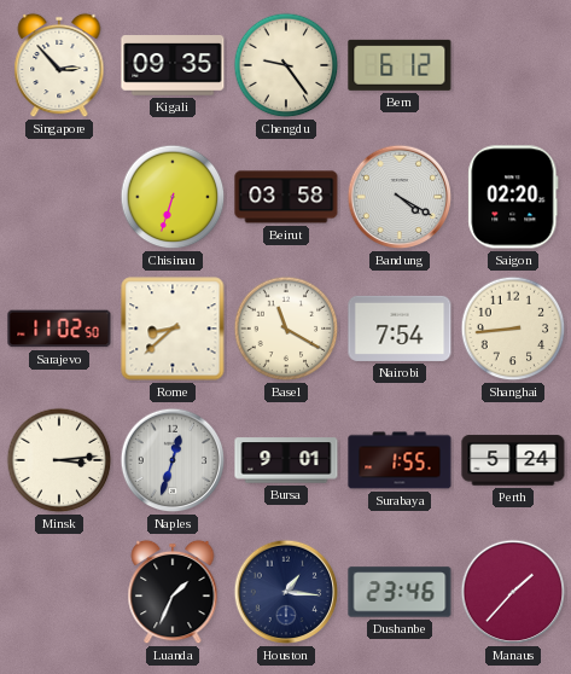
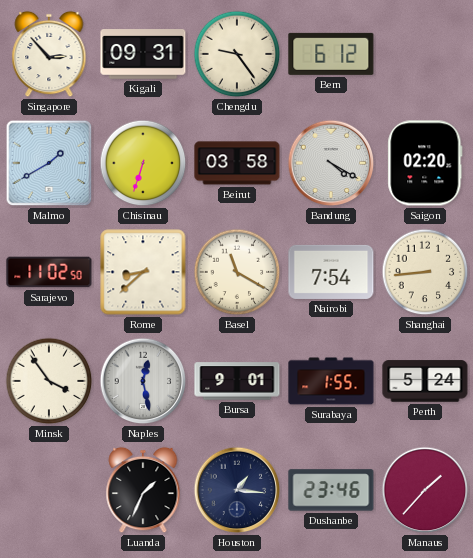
Kigali: 09:35 -> 09:31 (143, 54)
Malmo: none -> 1:40 (49, 163)
Minsk: 3:14 -> 3:54 (49, 381)
Naples: 12:33 -> 12:28 (143, 381)
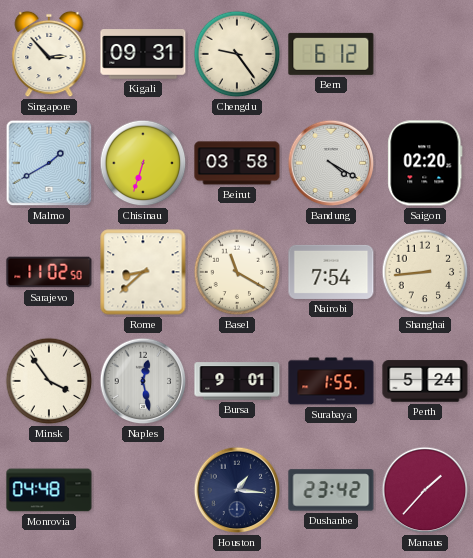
Monrovia: none -> 04:48 (49, 490)
Luanda: 1:34 -> none (143, 490)
Dushanbe: 23:46 -> 23:42 (331, 490)
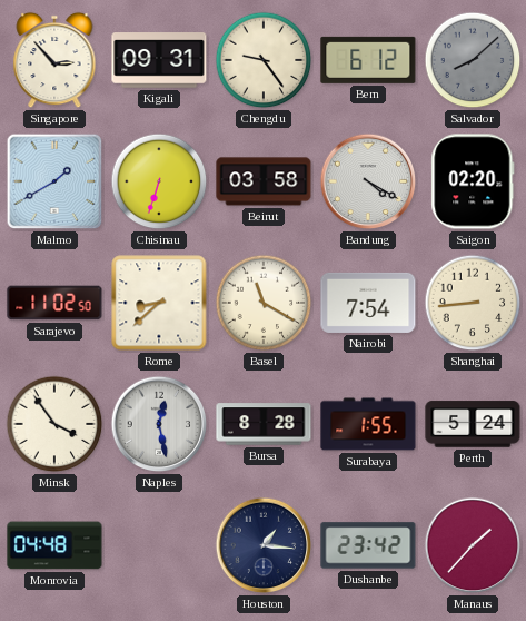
Salvador: none -> 8:08 (473, 60)
Bursa: 9:01 -> 8:28 (264, 424)
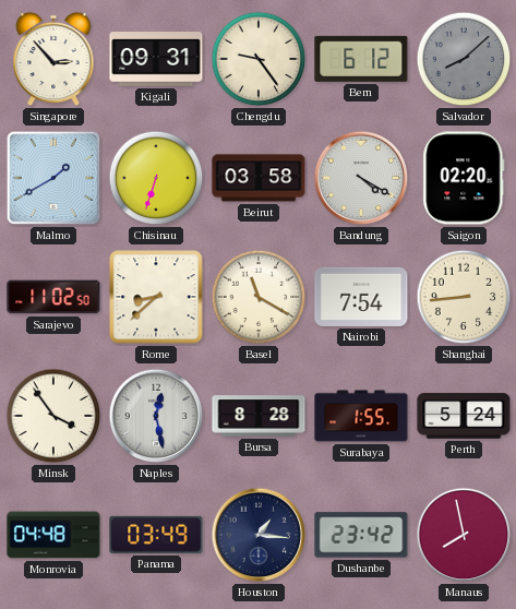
Panama: none -> 03:49 (156, 535)
Manaus: 1:37 -> 7:58 (464, 535)
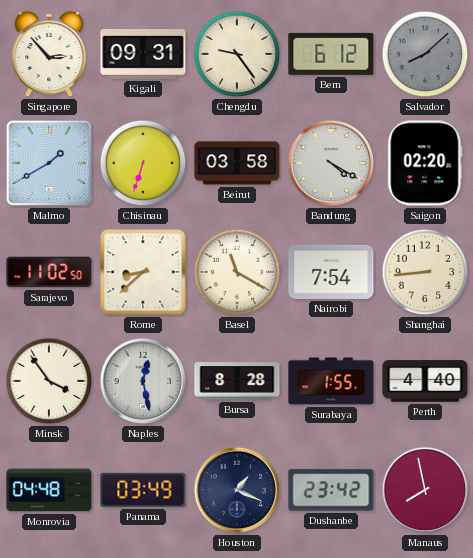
Perth: 5:24 -> 4:40 (425, 381)
Houston: 1:16 -> 1:19 (237, 490)
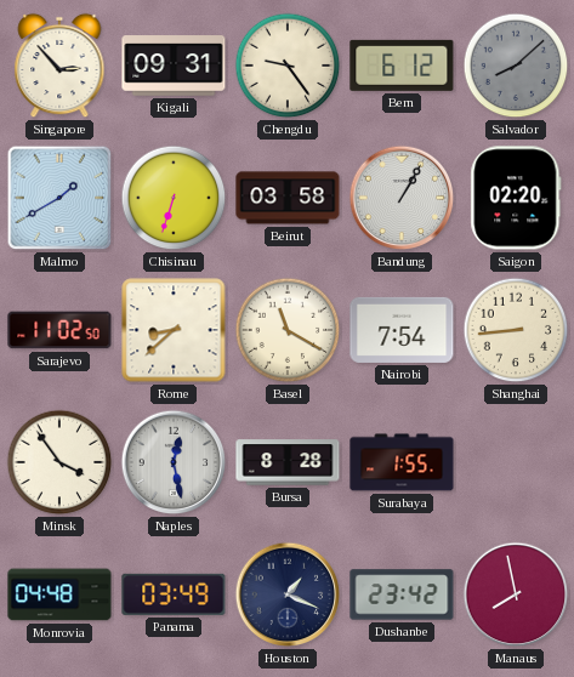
Bandung: 4:20 -> 1:05 (402, 198)
Perth: 4:40 -> none (425, 381)
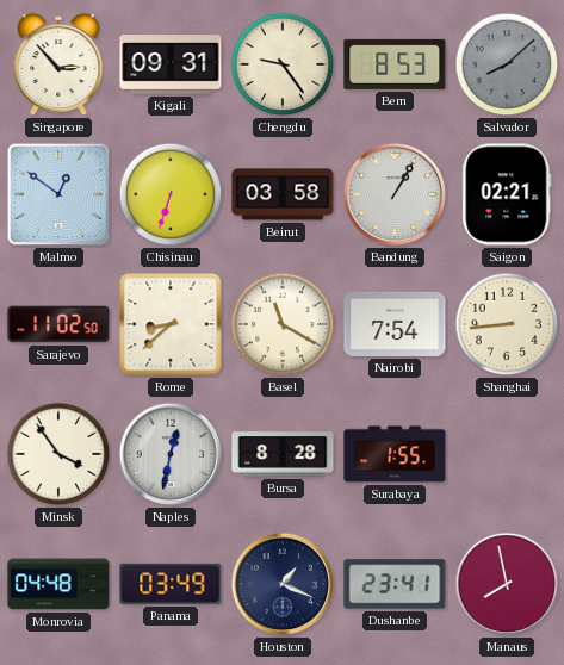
Bern: 6:12 -> 8:53 (395, 64)
Malmo: 1:40 -> 12:51 (58, 194)
Saigon: 02:20 -> 02:21 (507, 194)
Naples: 12:28 -> 12:32 (171, 454)
Dushanbe: 23:42 -> 23:41 (395, 584)
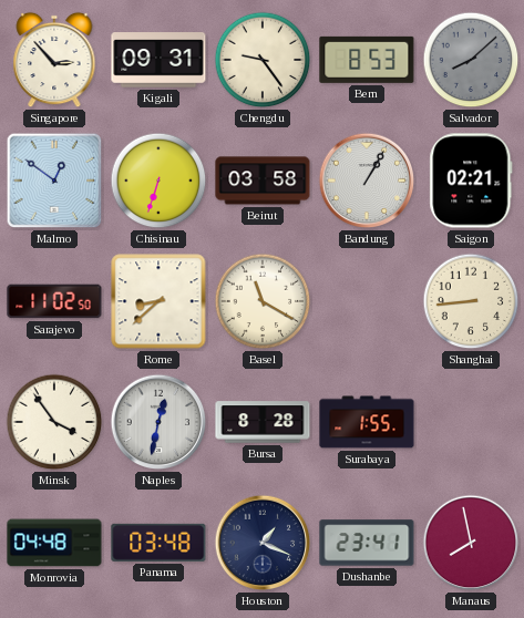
Nairobi: 7:54 -> none (395, 324)
Panama: 03:49 -> 03:48 (158, 543)
